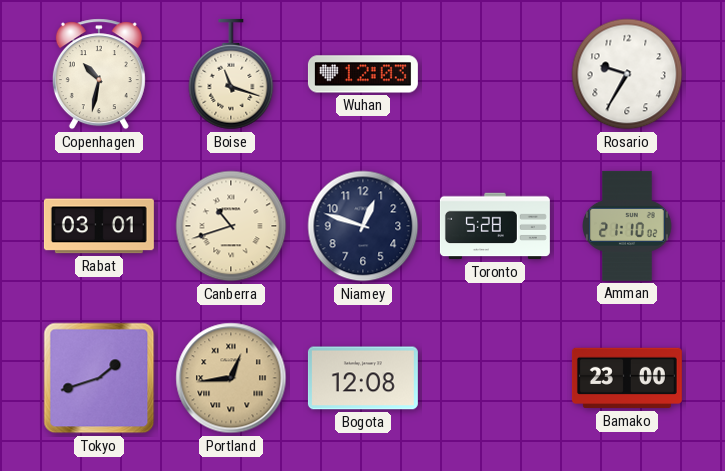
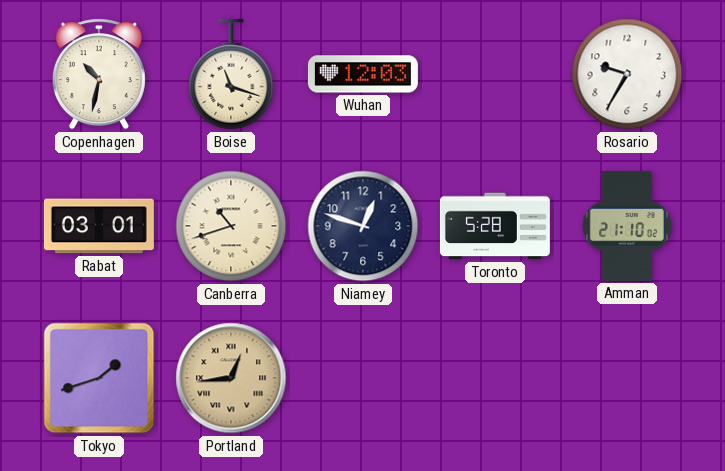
Bogota: 12:08 -> none (363, 378)
Bamako: 23:00 -> none (627, 378)
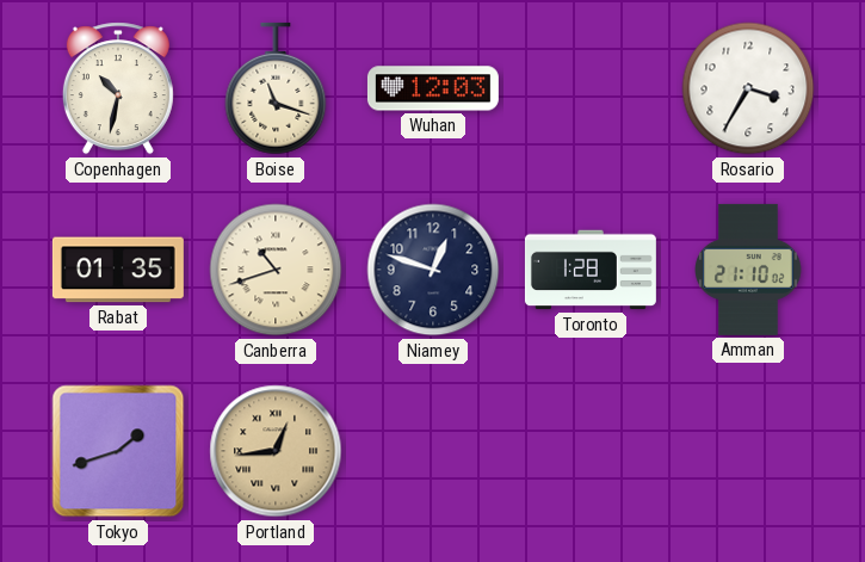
Rosario: 9:35 -> 3:35 (748, 88)
Rabat: 03:01 -> 01:35 (118, 270)
Toronto: 5:28 -> 1:28 (591, 270)
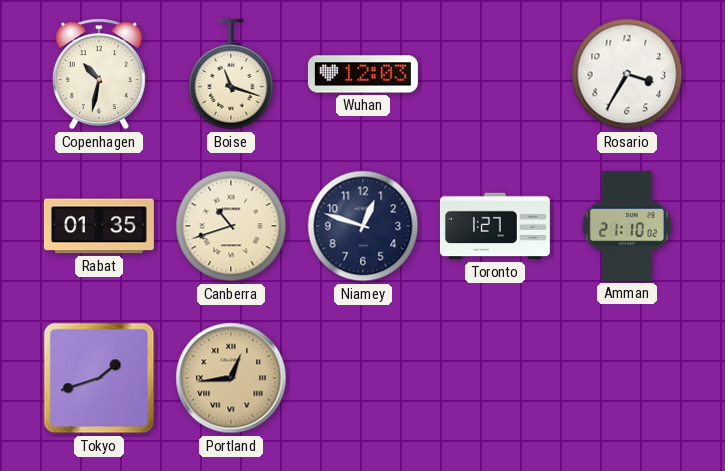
Toronto: 1:28 -> 1:27 (495, 226)
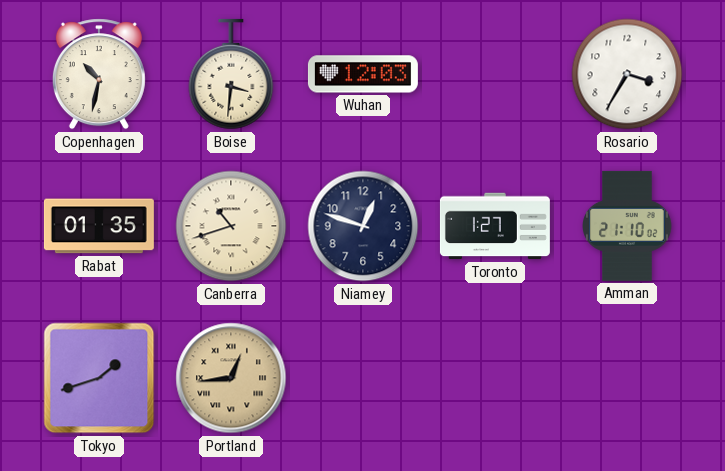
Boise: 11:18 -> 3:31 (231, 74)
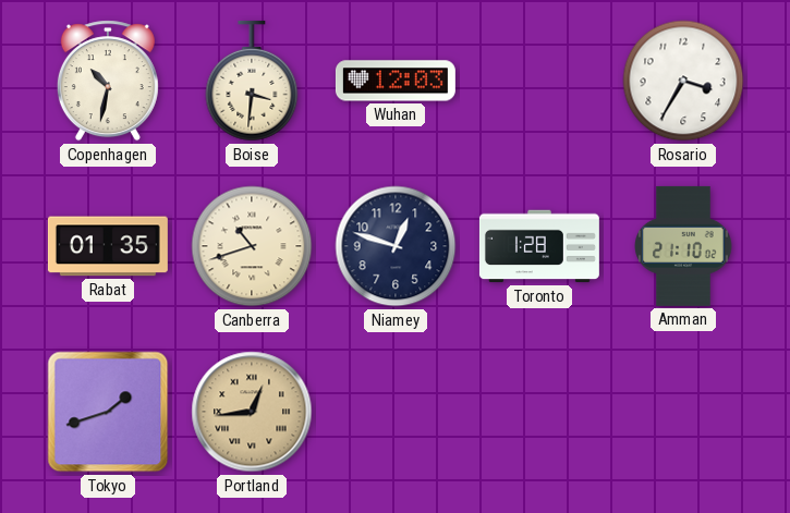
Toronto: 1:27 -> 1:28 (539, 246)
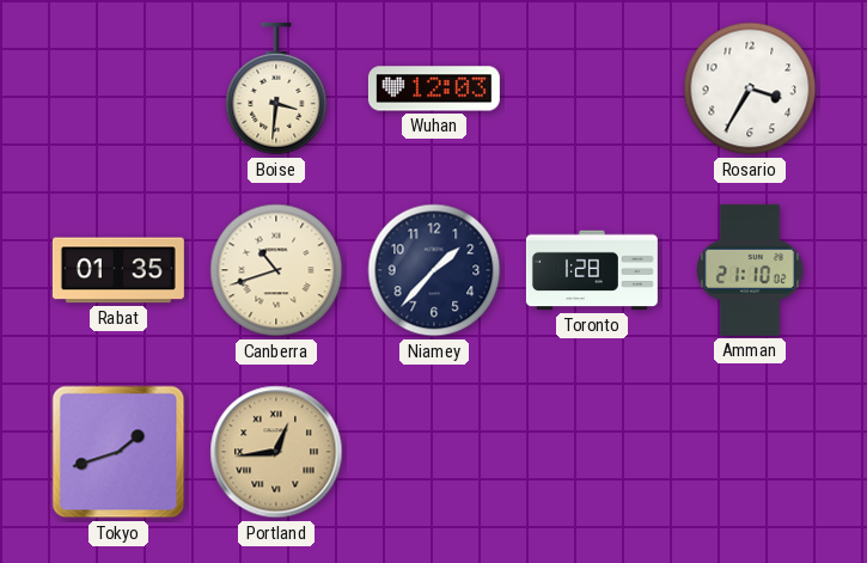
Copenhagen: 10:32 -> none (108, 81)
Niamey: 12:48 -> 1:37 (434, 270)
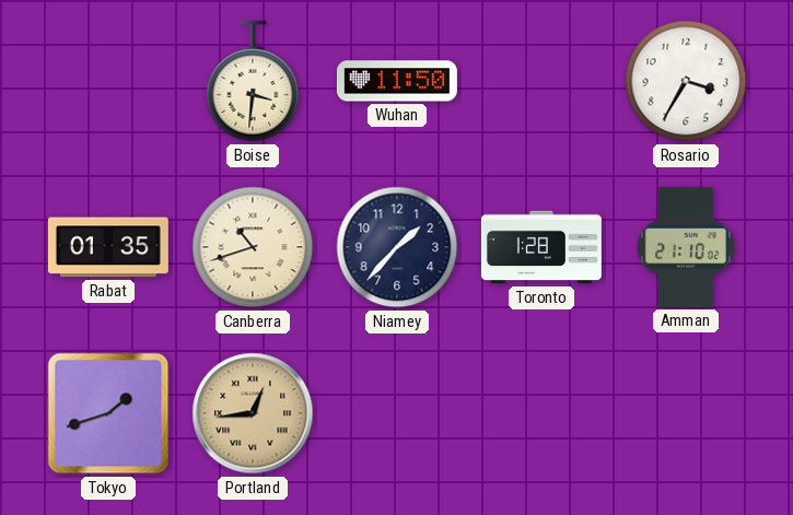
Wuhan: 12:03 -> 11:50 (397, 81)
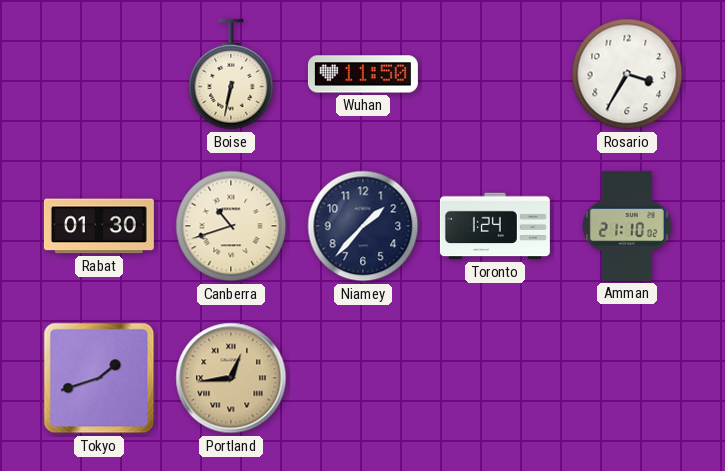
Boise: 3:31 -> 6:32 (231, 74)
Rabat: 01:35 -> 01:30 (99, 226)
Toronto: 1:28 -> 1:24 (495, 226)
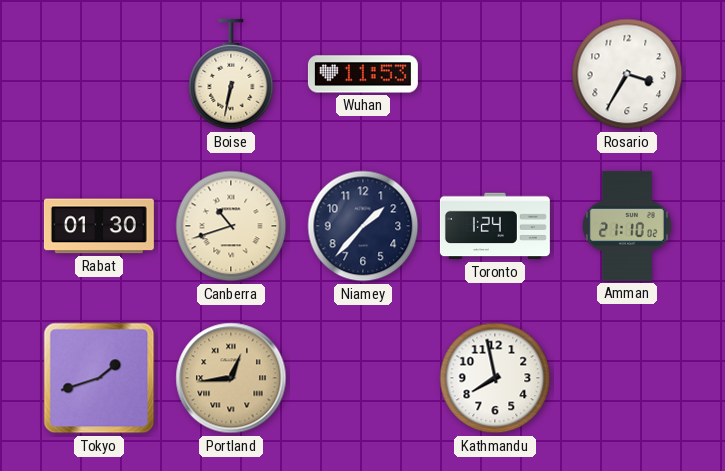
Wuhan: 11:50 -> 11:53 (363, 74)
Kathmandu: none -> 7:58 (495, 378)
